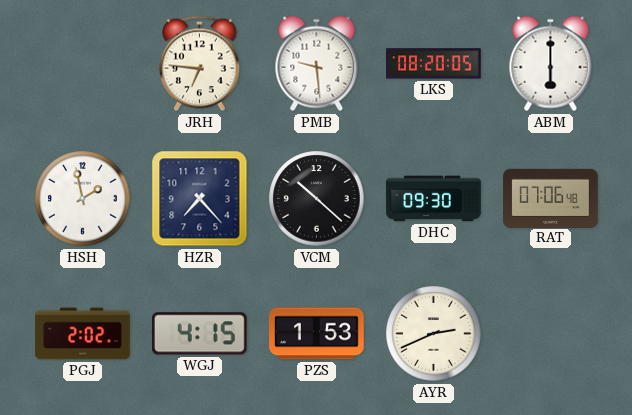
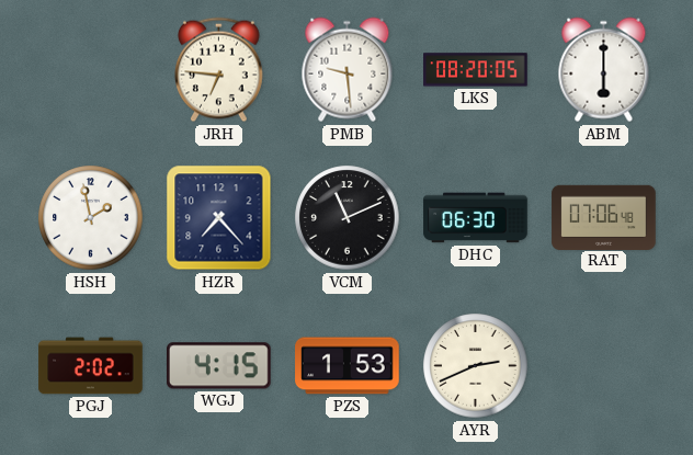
VCM: 10:22 -> 11:11 (348, 218)
DHC: 09:30 -> 06:30 (476, 218)
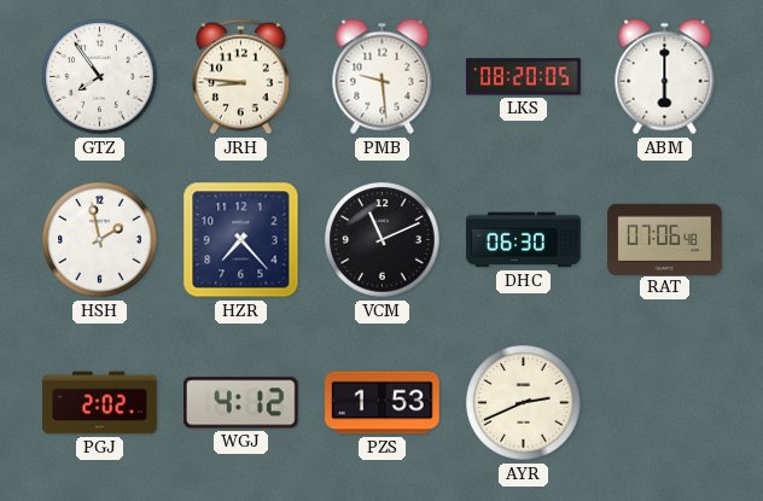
GTZ: none -> 7:54 (100, 77)
JRH: 6:46 -> 8:46 (241, 77)
WGJ: 4:15 -> 4:12 (240, 403)
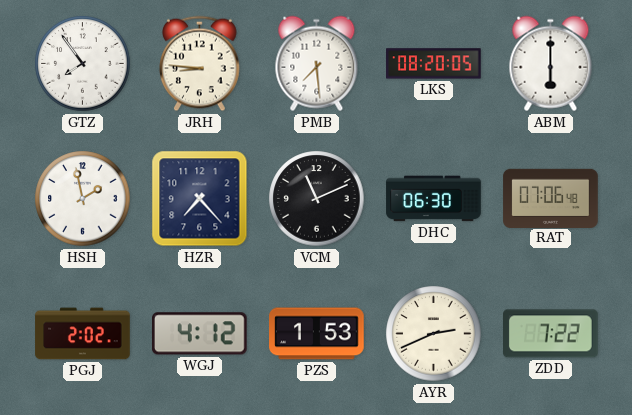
PMB: 9:29 -> 7:29 (317, 64)
ZDD: none -> 7:22 (551, 334)
